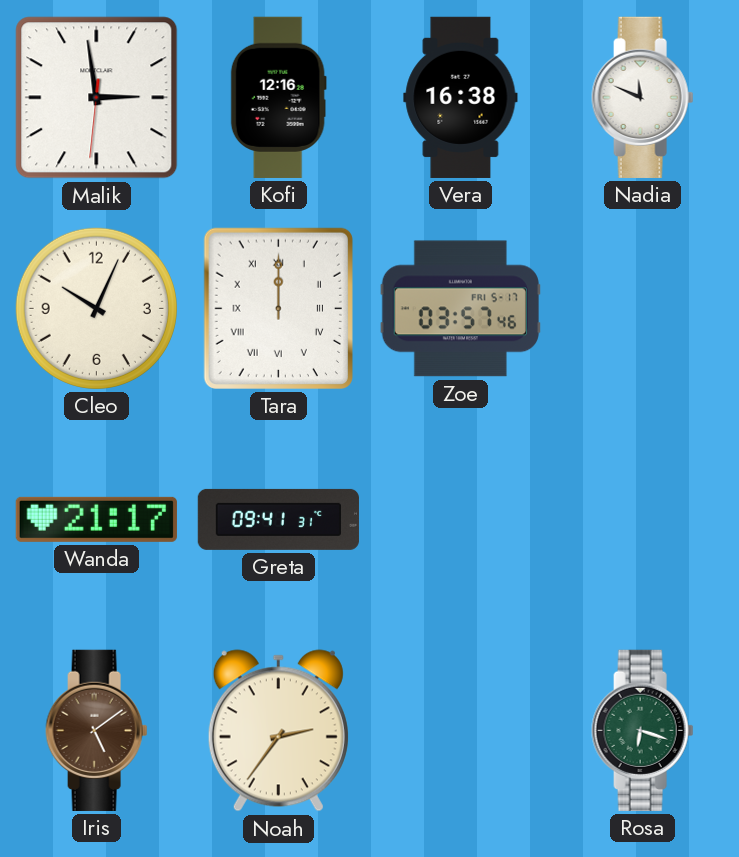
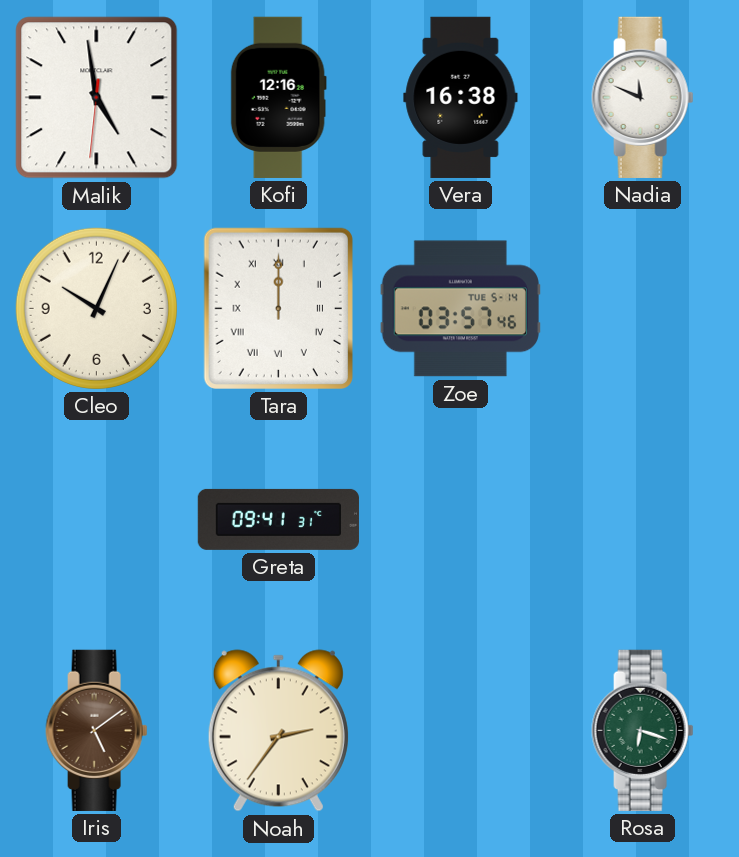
Malik: 2:58 -> 4:58 (97, 98)
Zoe date: FRI 5-17 -> TUE 5-14 (460, 309)
Wanda: 21:17 -> none (96, 519)
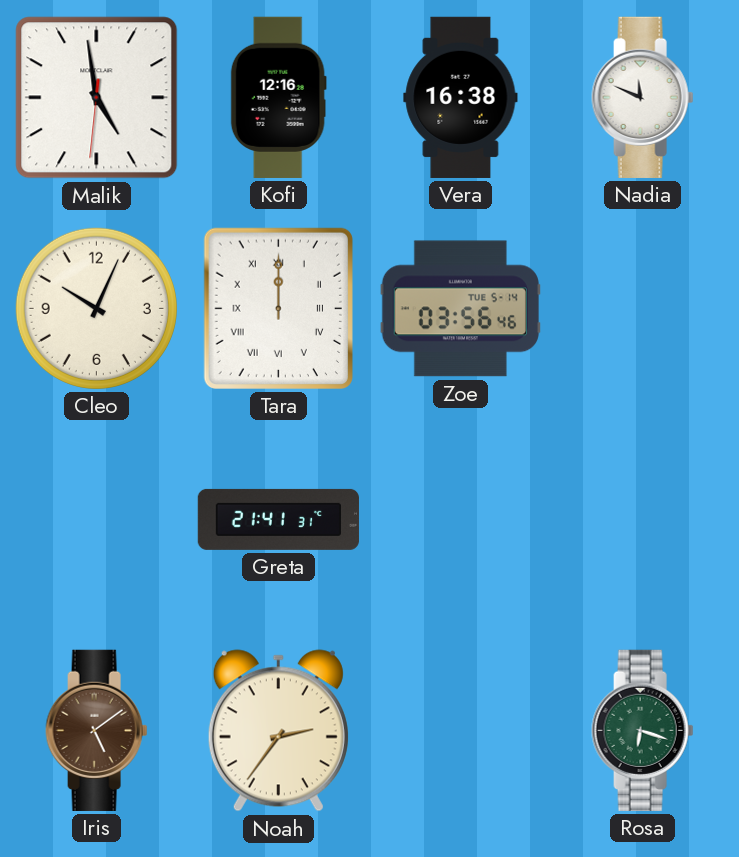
Zoe: 03:57 -> 03:56 (460, 309)
Greta: 09:41 -> 21:41 (278, 519)
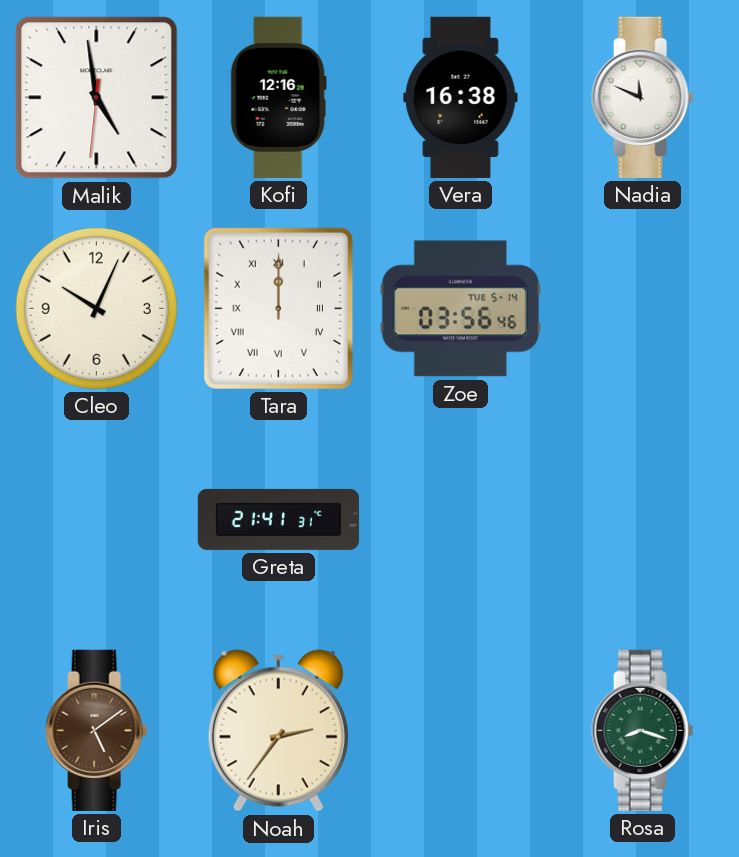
Rosa: 6:18 -> 8:18 (643, 730)
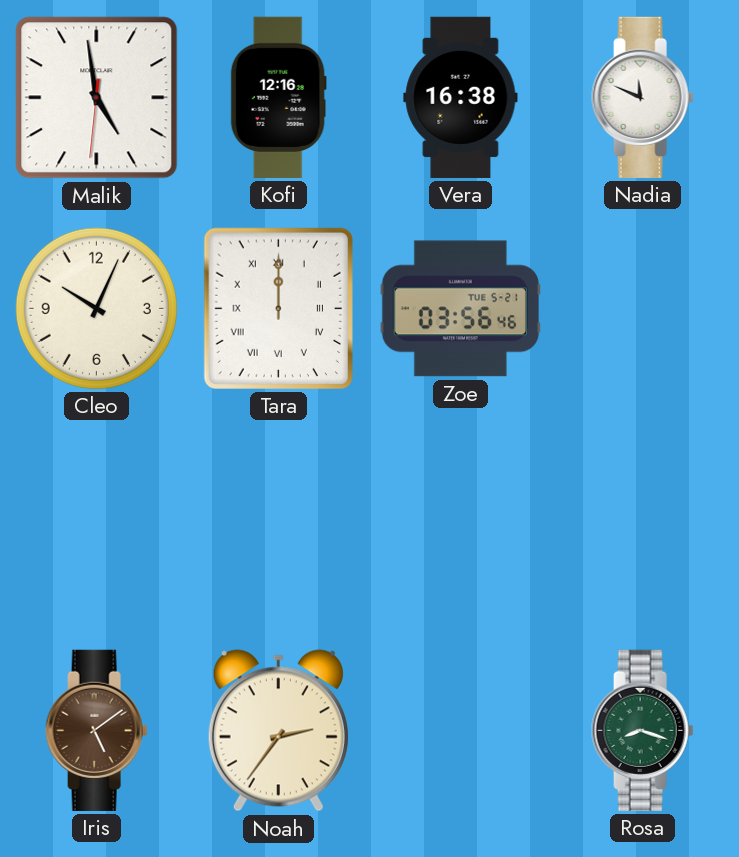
Zoe date: TUE 5-14 -> TUE 5-21 (460, 309)
Greta: 21:41 -> none (278, 519)
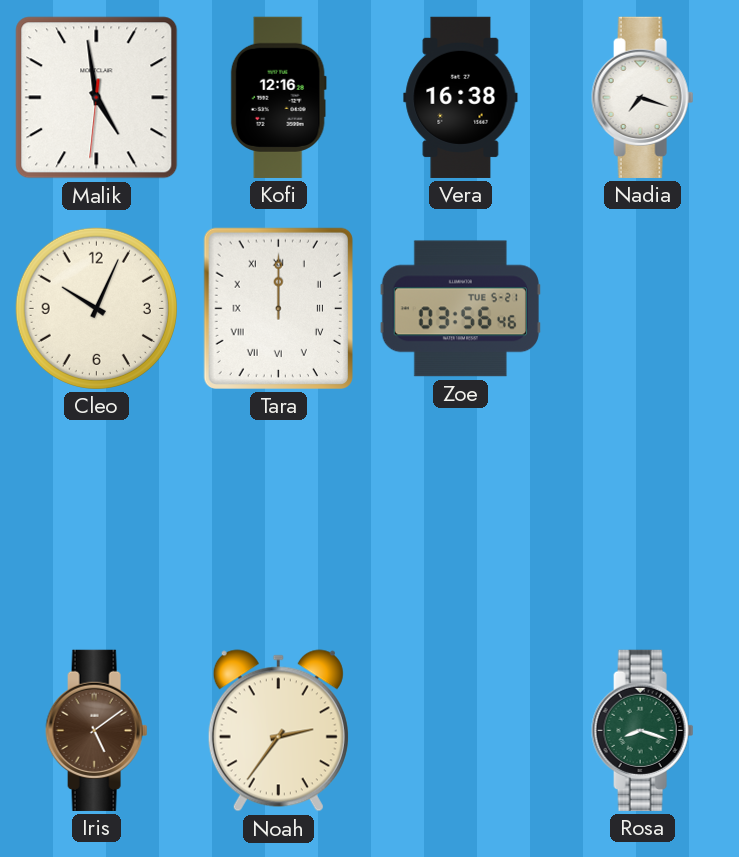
Nadia: 11:49 -> 7:18 (643, 97)
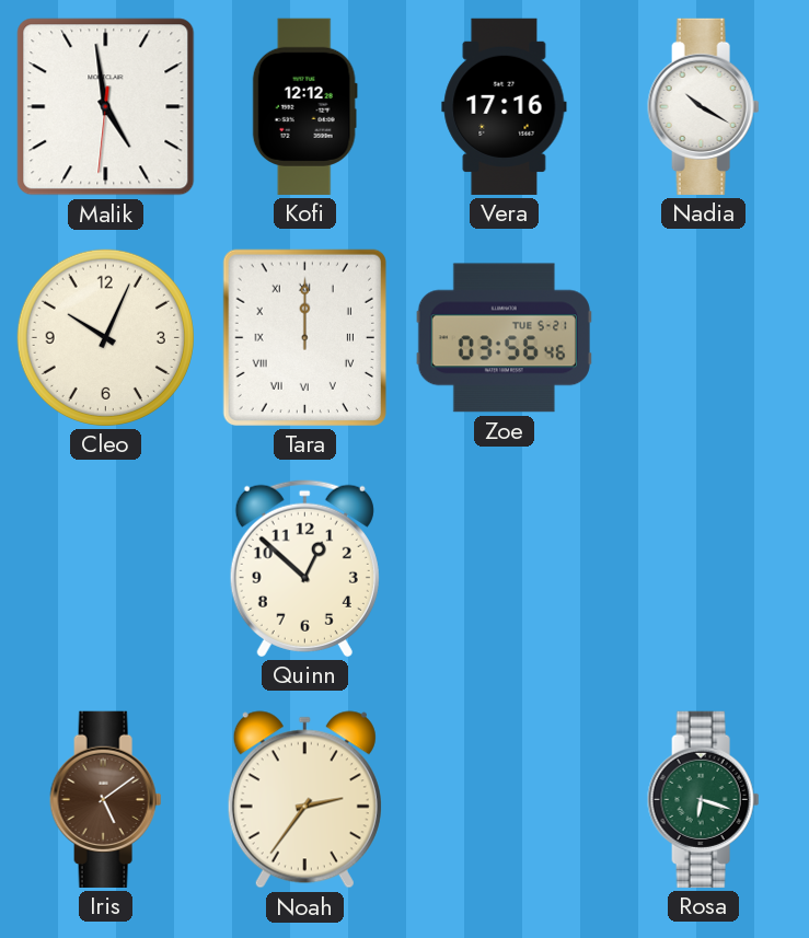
Kofi: 12:16 -> 12:12 (304, 106)
Vera: 16:38 -> 17:16 (505, 106)
Nadia: 7:18 -> 10:20 (704, 106)
Quinn: none -> 12:52 (304, 568)
Rosa: 8:18 -> 6:18 (704, 799)
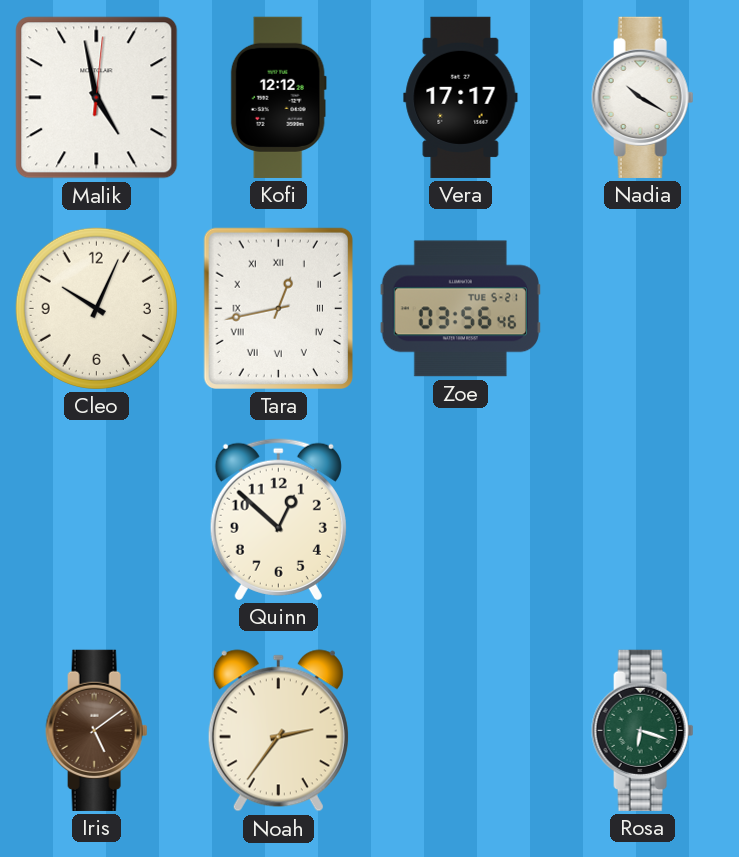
Malik: 4:58:31 -> 4:58:01 (97, 98)
Vera: 17:16 -> 17:17 (461, 97)
Tara: 12:00 -> 12:43 (278, 308)
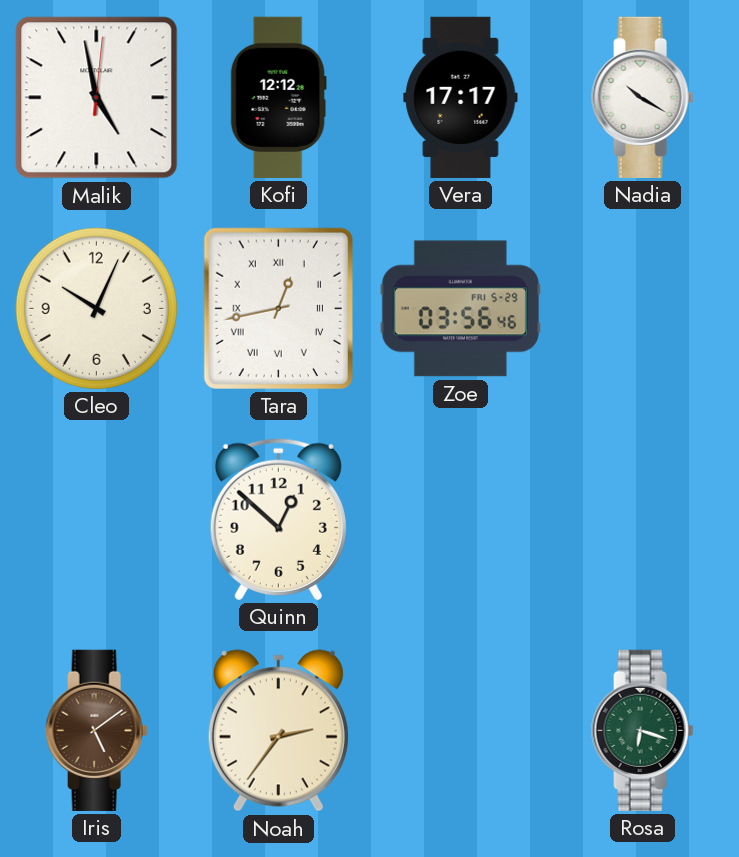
Zoe date: TUE 5-21 -> FRI 5-29 (460, 309)
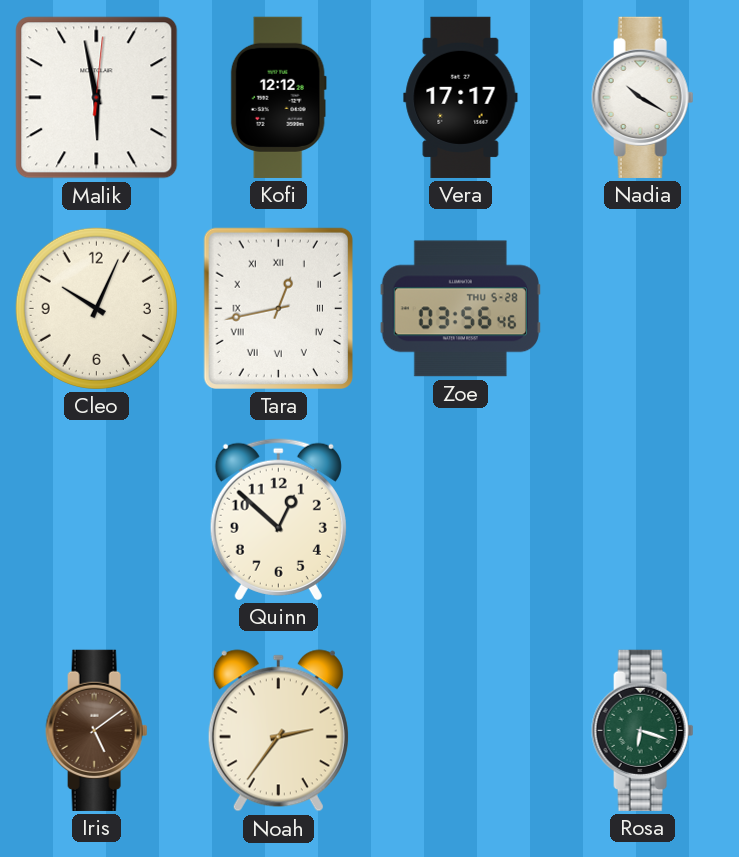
Malik: 4:58 -> 5:58 (97, 98)
Zoe date: FRI 5-29 -> THU 5-28 (460, 309)
